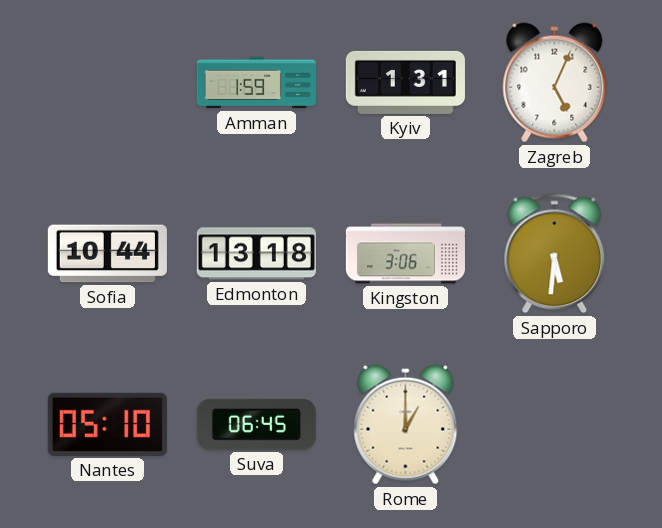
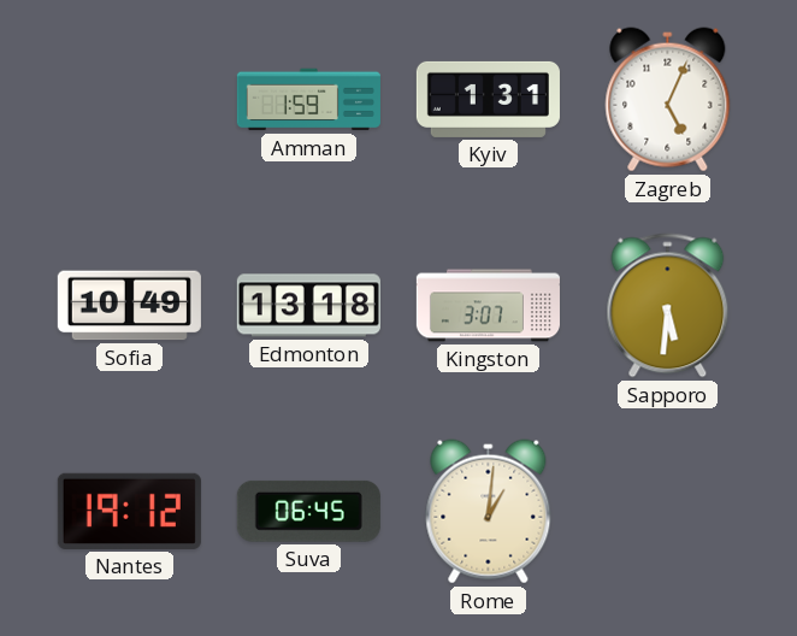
Sofia: 10:44 -> 10:49 (129, 306)
Kingston: 3:06 -> 3:07 (488, 306)
Nantes: 05:10 -> 19:12 (129, 511)
Rome: 1:00 -> 1:01 (489, 512)
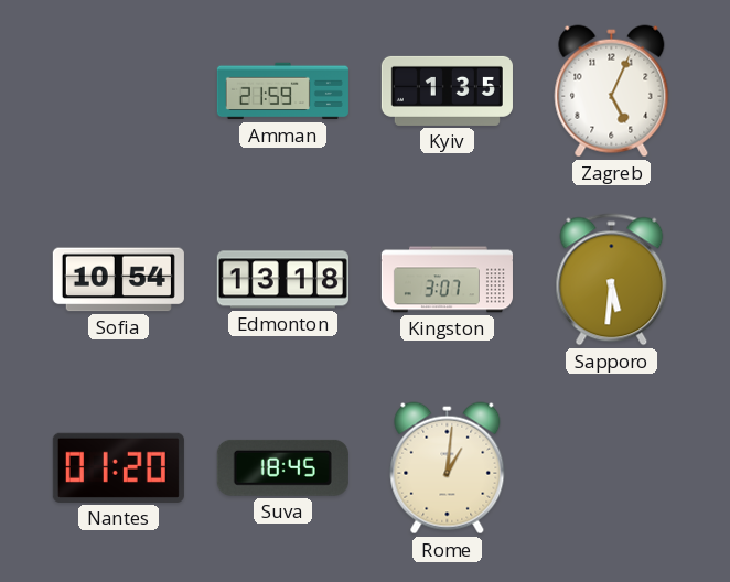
Amman: 1:59 -> 21:59 (282, 91)
Kyiv: 1:31 -> 1:35 (447, 90)
Sofia: 10:49 -> 10:54 (118, 280)
Nantes: 19:12 -> 01:20 (118, 467)
Suva: 06:45 -> 18:45 (282, 467)
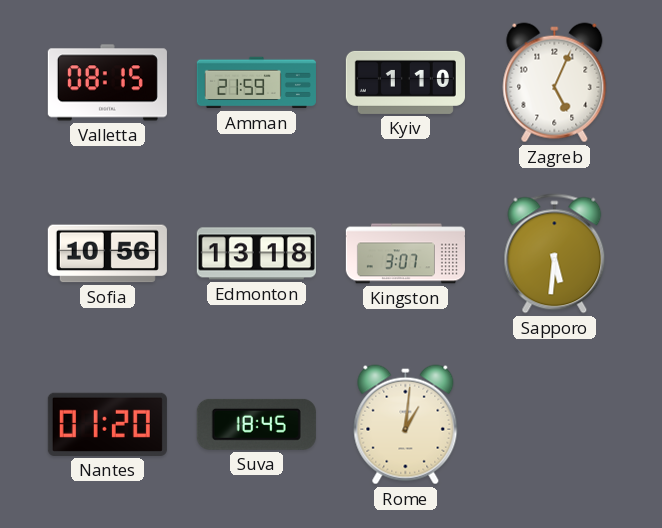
Valletta: none -> 08:15 (107, 83)
Kyiv: 1:35 -> 1:10 (405, 82)
Sofia: 10:54 -> 10:56 (107, 254)
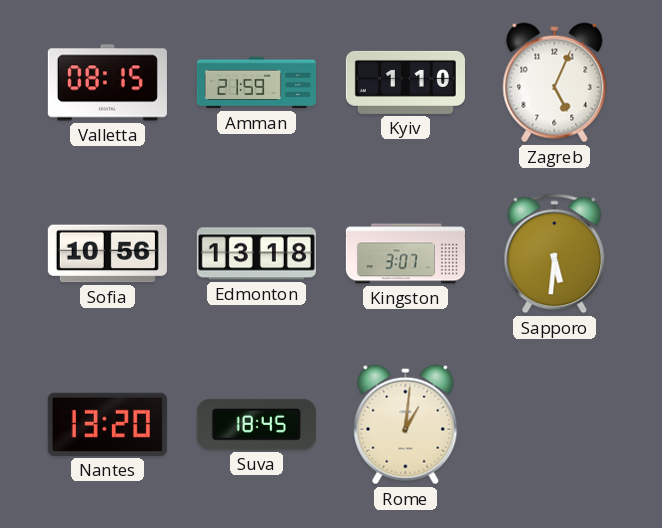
Nantes: 01:20 -> 13:20 (107, 424)
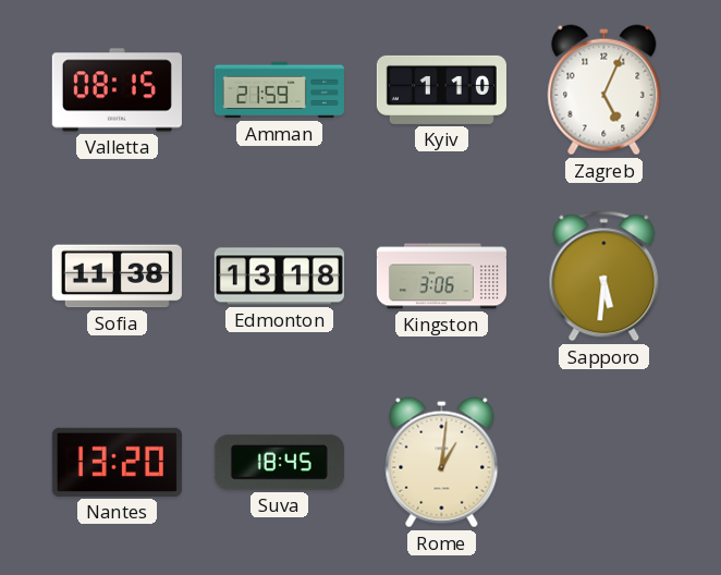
Sofia: 10:56 -> 11:38 (117, 277)
Kingston: 3:07 -> 3:06 (441, 277)
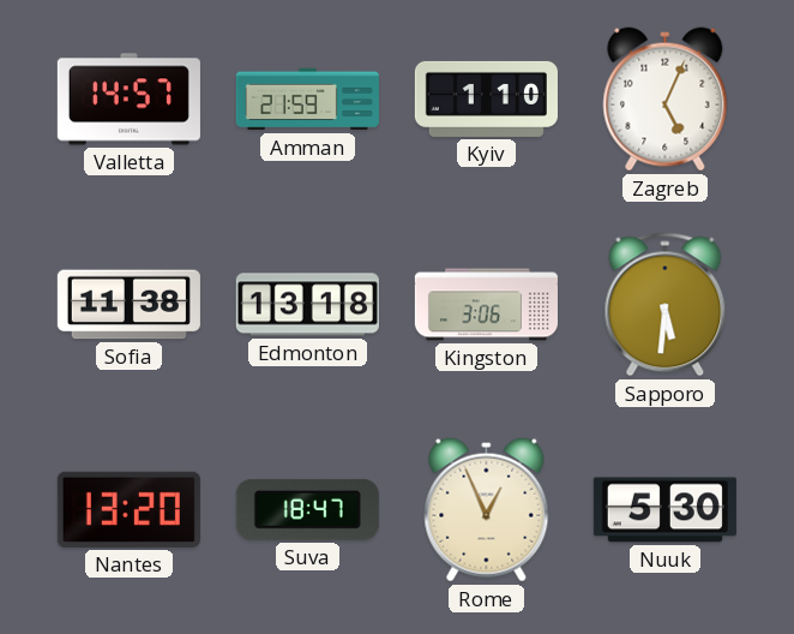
Valletta: 08:15 -> 14:57 (128, 100)
Suva: 18:45 -> 18:47 (307, 509)
Rome: 1:01 -> 12:56 (487, 510)
Nuuk: none -> 5:30 (664, 510)
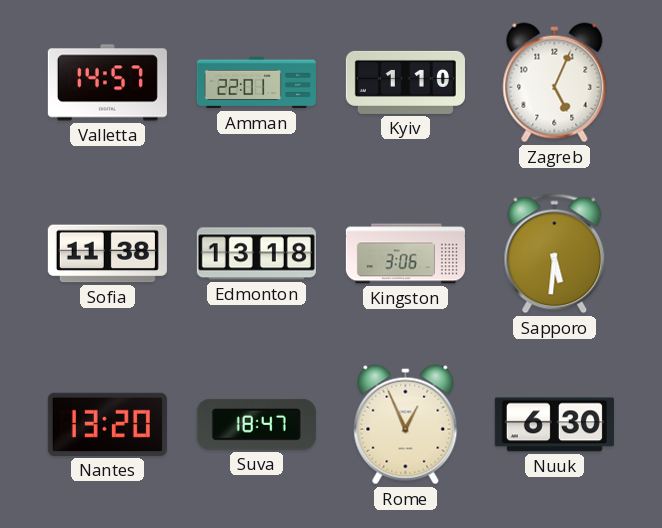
Amman: 21:59 -> 22:01 (256, 83)
Nuuk: 5:30 -> 6:30 (554, 425)
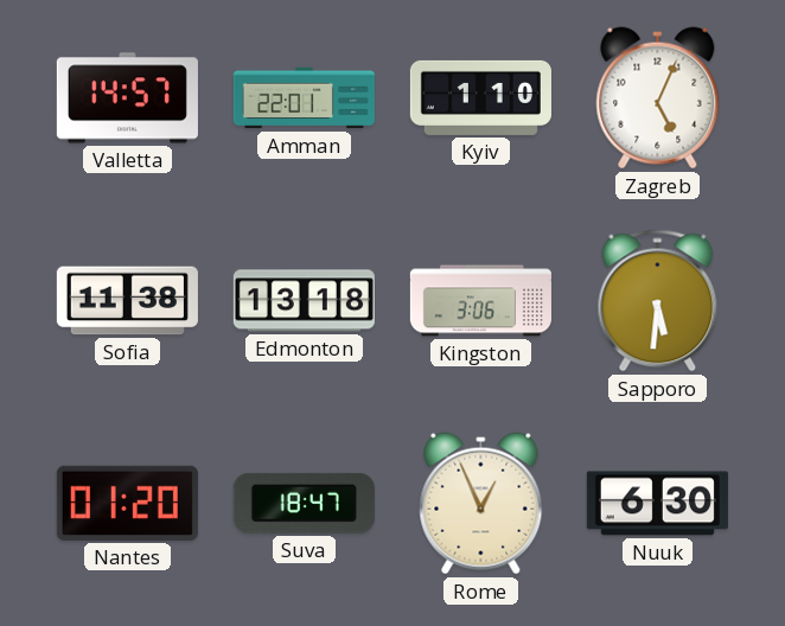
Nantes: 13:20 -> 01:20 (127, 503)
